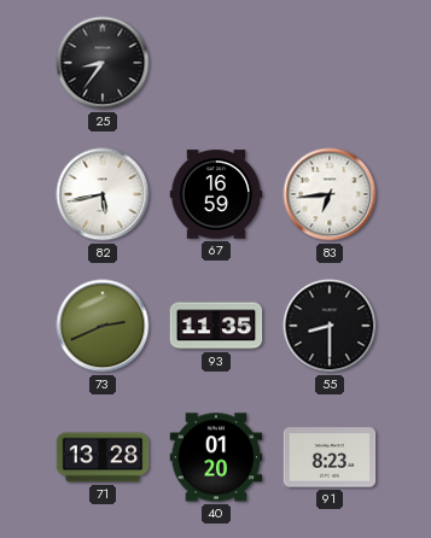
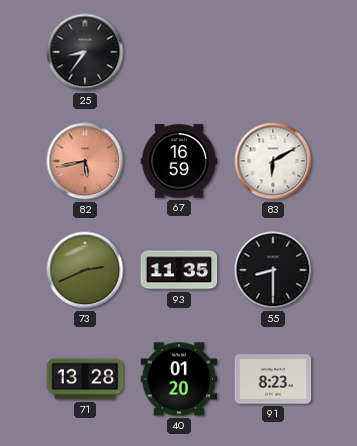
82 dial: white -> salmon (85, 161)
83: 6:44 -> 6:10 (273, 161)
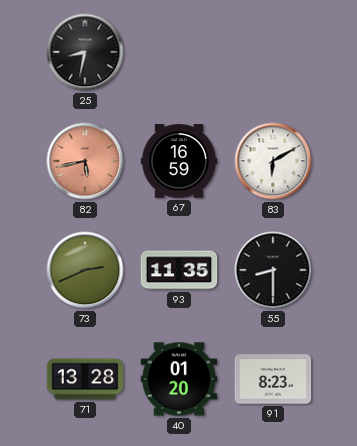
25: 8:36 -> 8:32 (85, 52)
